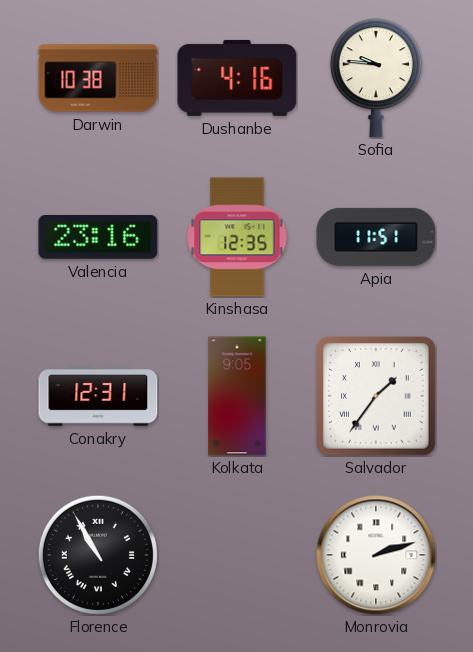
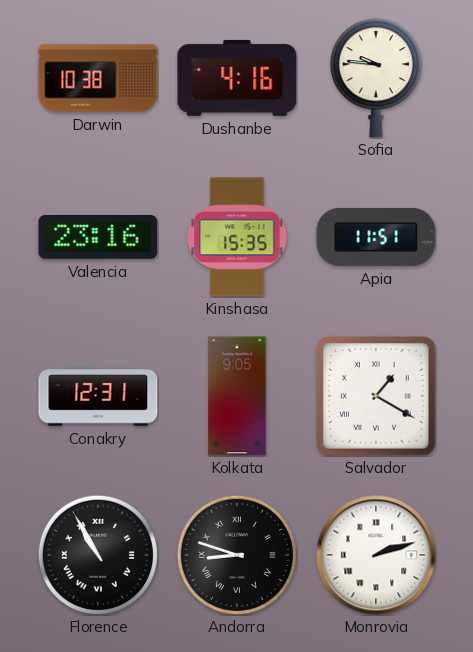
Kinshasa: 12:35 -> 15:35 (237, 237)
Salvador: 1:36 -> 1:20 (377, 397)
Andorra: none -> 8:48 (237, 555)
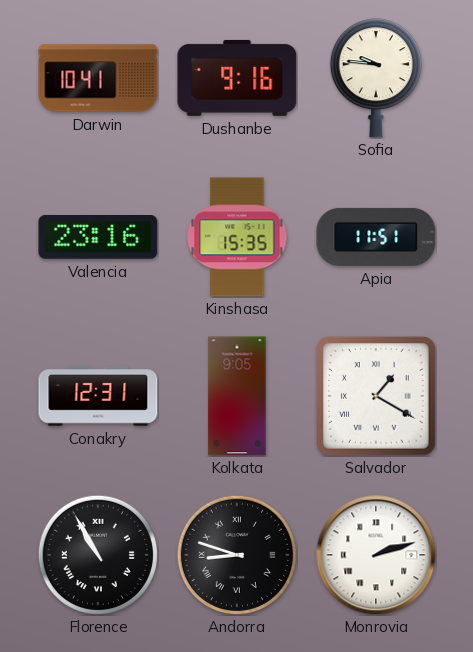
Darwin: 10:38 -> 10:41 (98, 78)
Dushanbe: 4:16 -> 9:16 (237, 78)
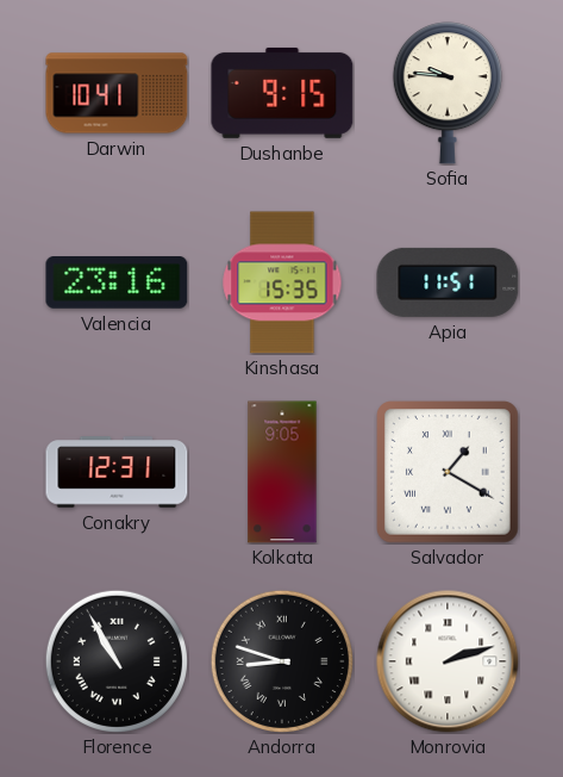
Dushanbe: 9:16 -> 9:15 (282, 93)
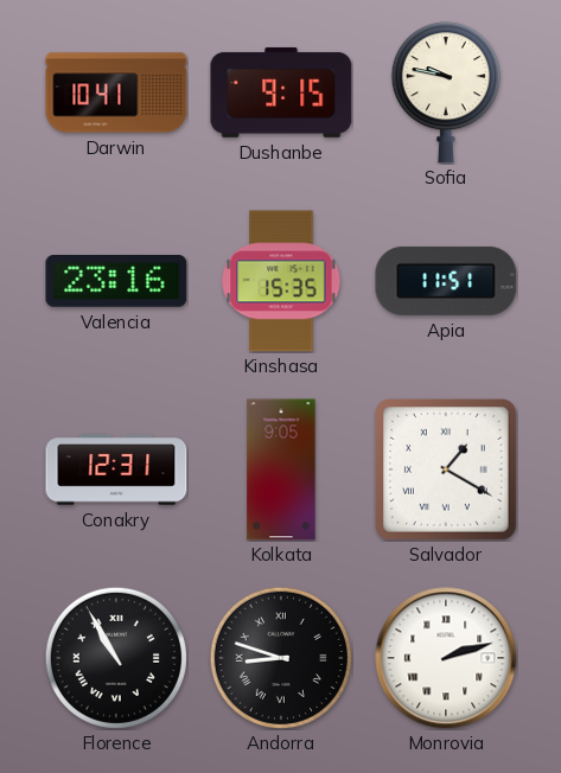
Sofia: 9:46 -> 9:47 (446, 92)
